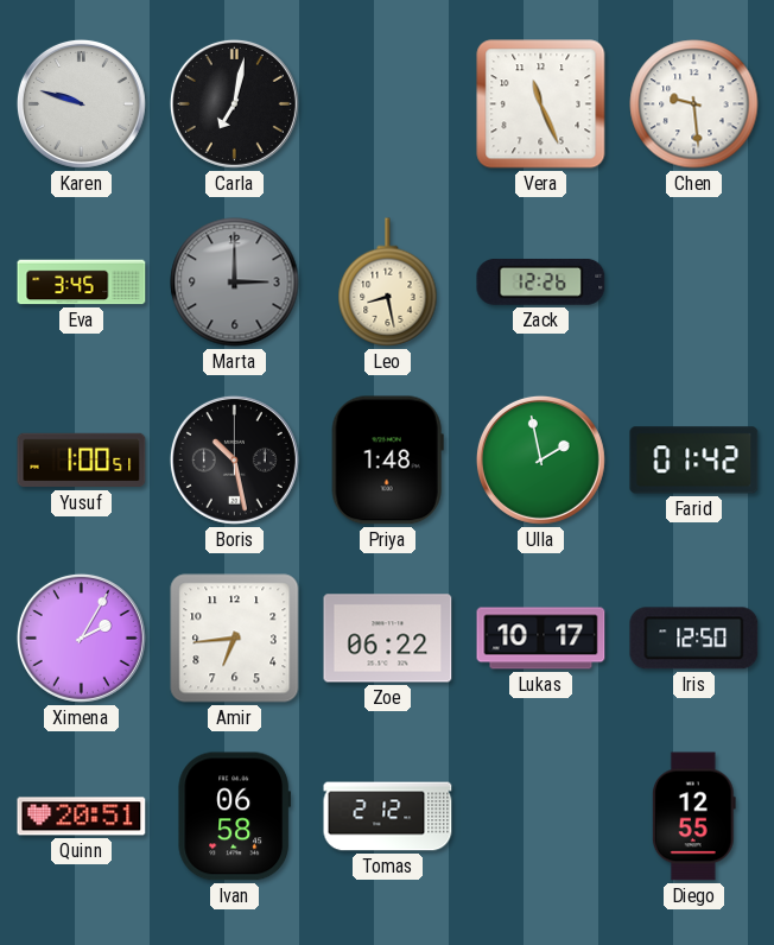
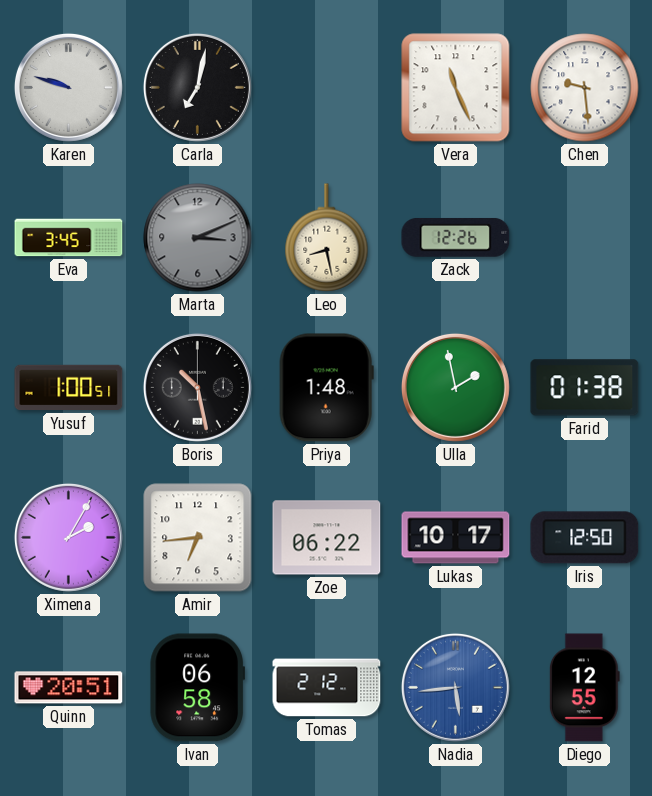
Marta: 3:00 -> 3:11 (198, 238)
Farid: 01:42 -> 01:38 (585, 388)
Nadia: none -> 5:44 (455, 687)
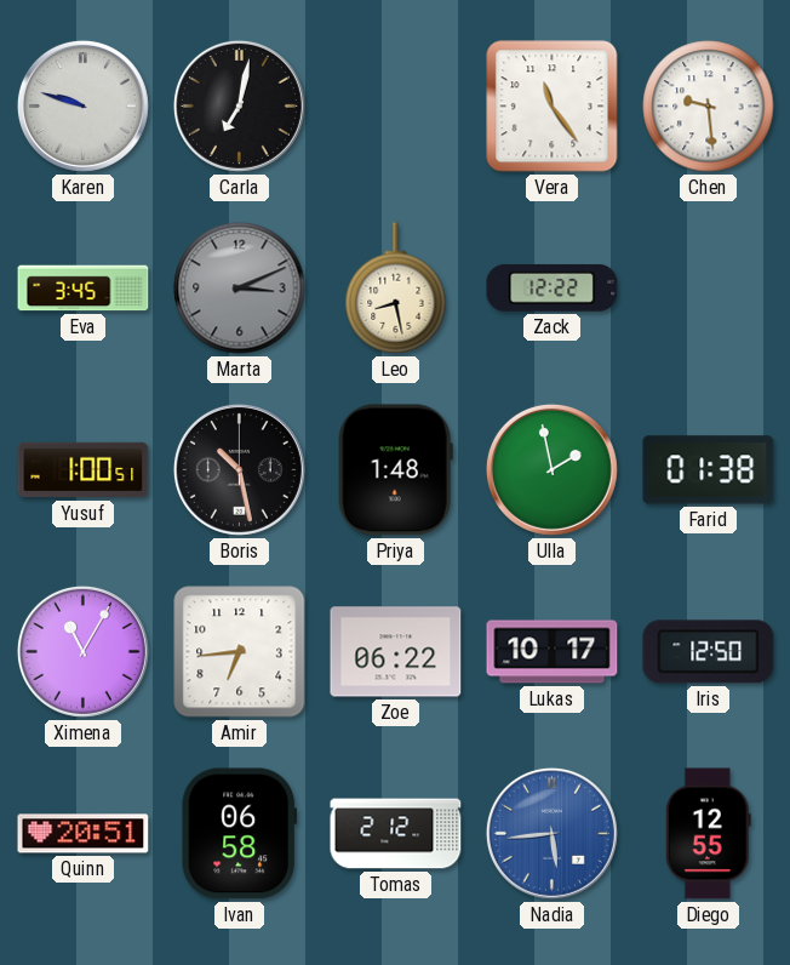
Vera: 11:26 -> 11:24 (553, 107)
Zack: 12:26 -> 12:22 (553, 289)
Ximena: 2:05 -> 11:05 (82, 651)
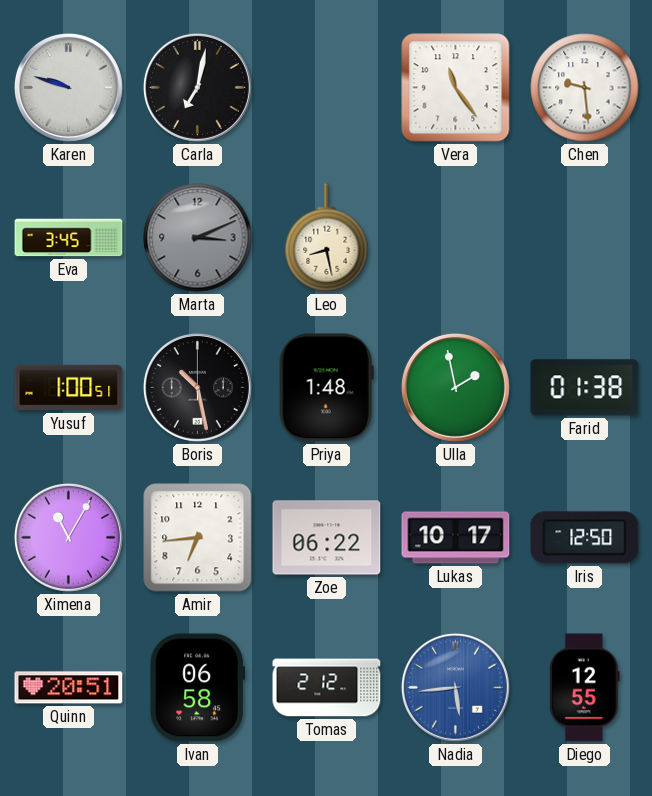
Zack: 12:22 -> none (553, 289)
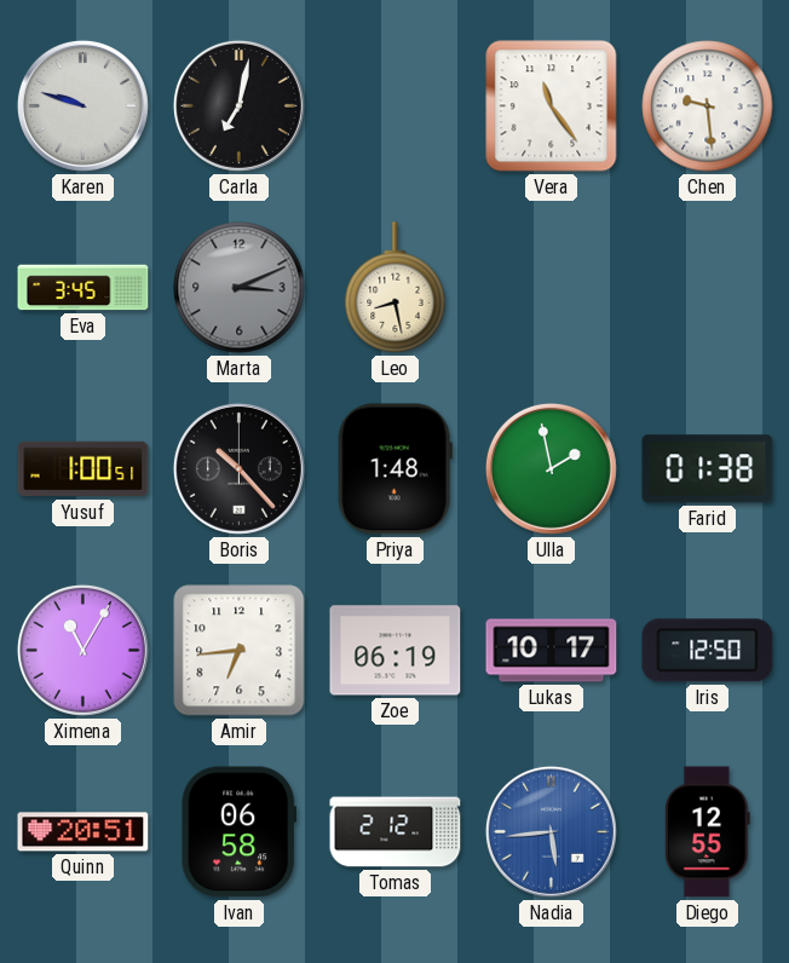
Boris: 10:28 -> 10:23 (238, 468)
Zoe: 06:22 -> 06:19 (396, 651)
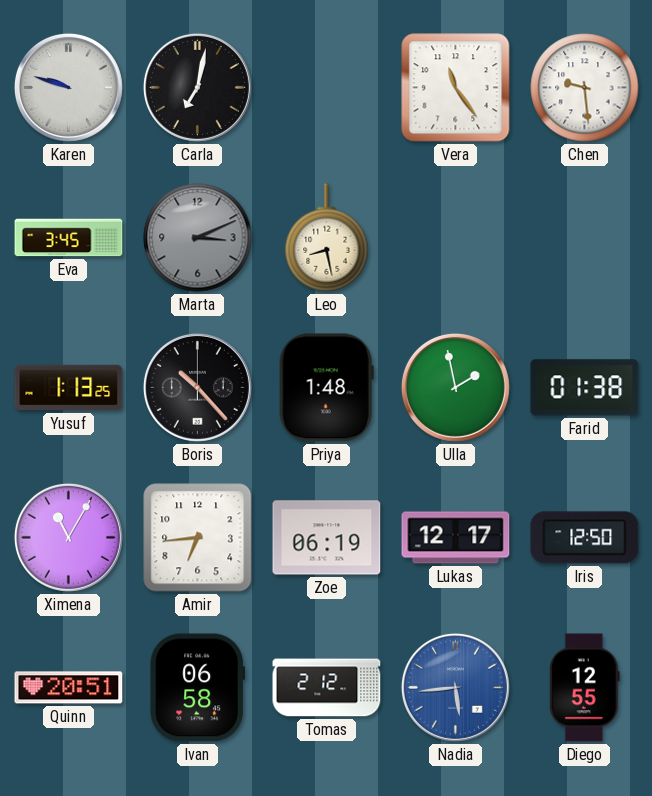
Yusuf: 1:00 -> 1:13 (69, 388)
Lukas: 10:17 -> 12:17 (456, 538)
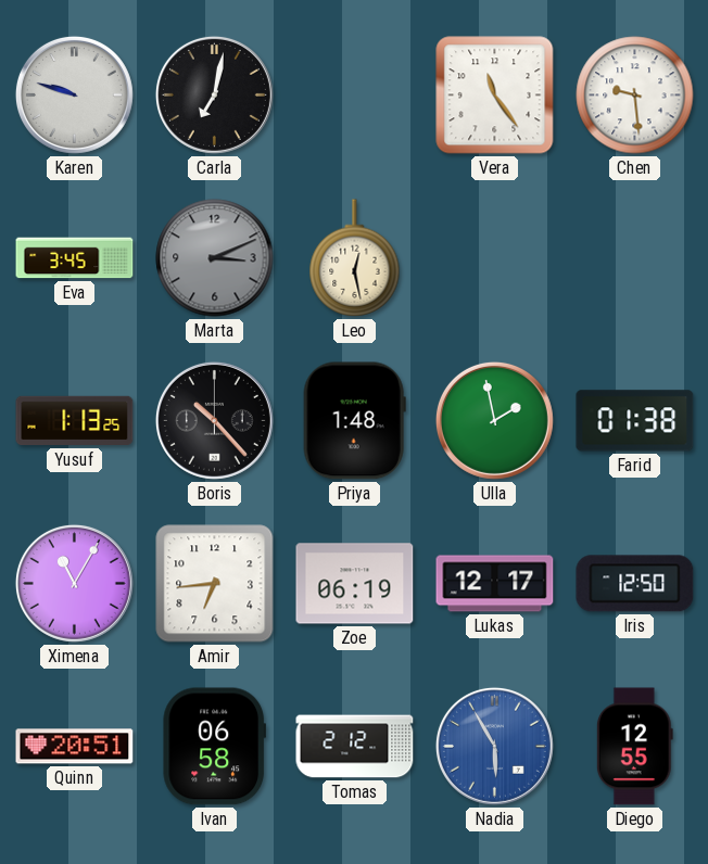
Leo: 8:28 -> 12:28 (355, 258)
Nadia: 5:44 -> 5:55 (494, 746)
